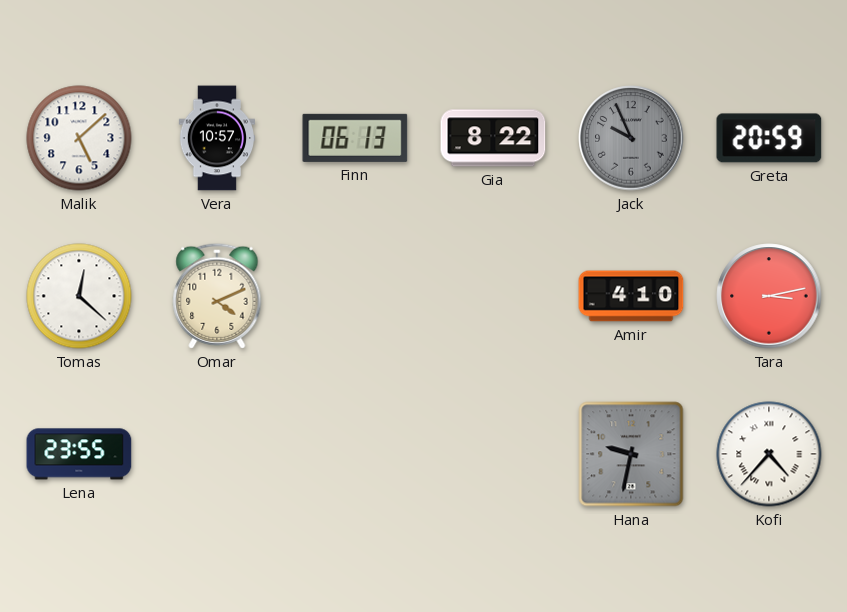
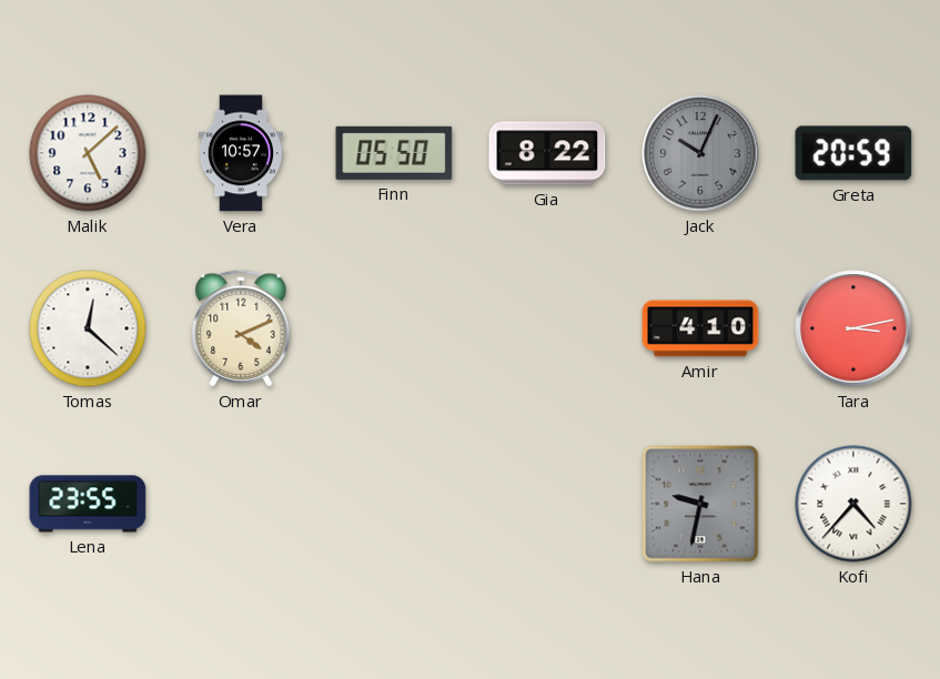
Finn: 06:13 -> 05:50 (394, 153)
Jack: 9:56 -> 10:04 (700, 153)
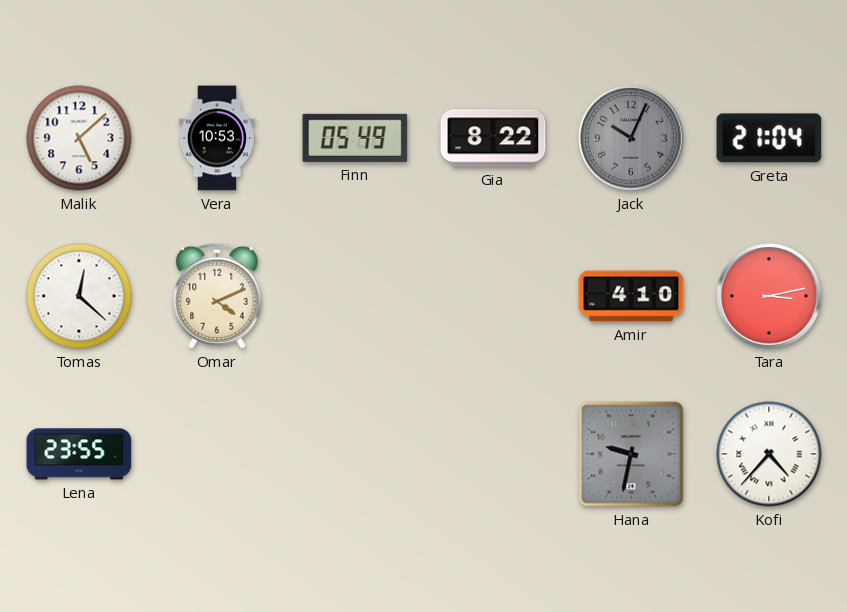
Vera: 10:57 -> 10:53 (216, 138)
Finn: 05:50 -> 05:49 (355, 138)
Greta: 20:59 -> 21:04 (769, 138)
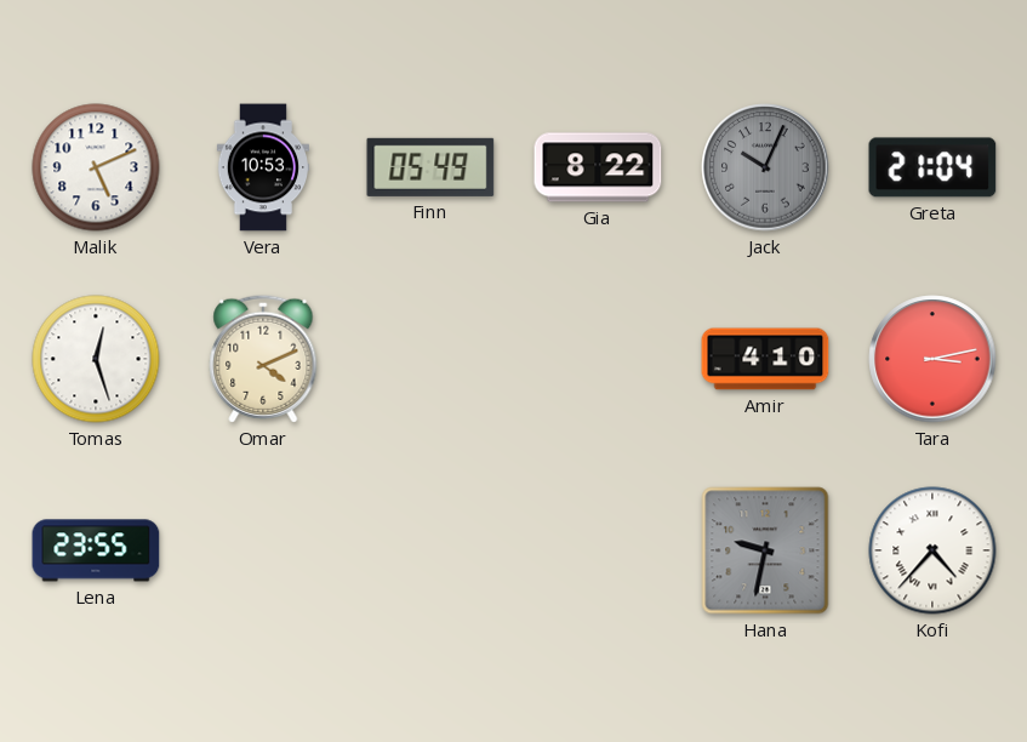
Malik: 5:08 -> 5:11 (96, 167)
Tomas: 12:22 -> 12:27 (96, 359)
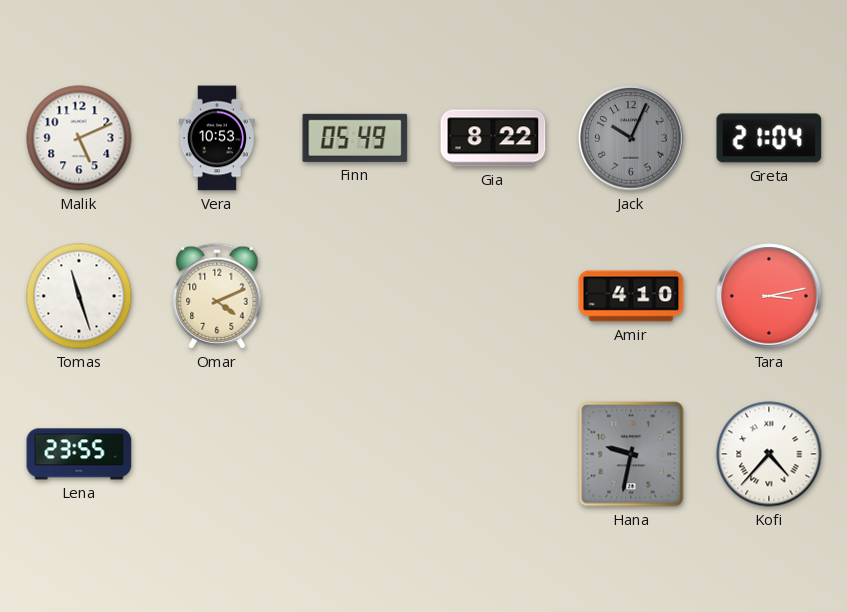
Tomas: 12:27 -> 11:27 (79, 296)
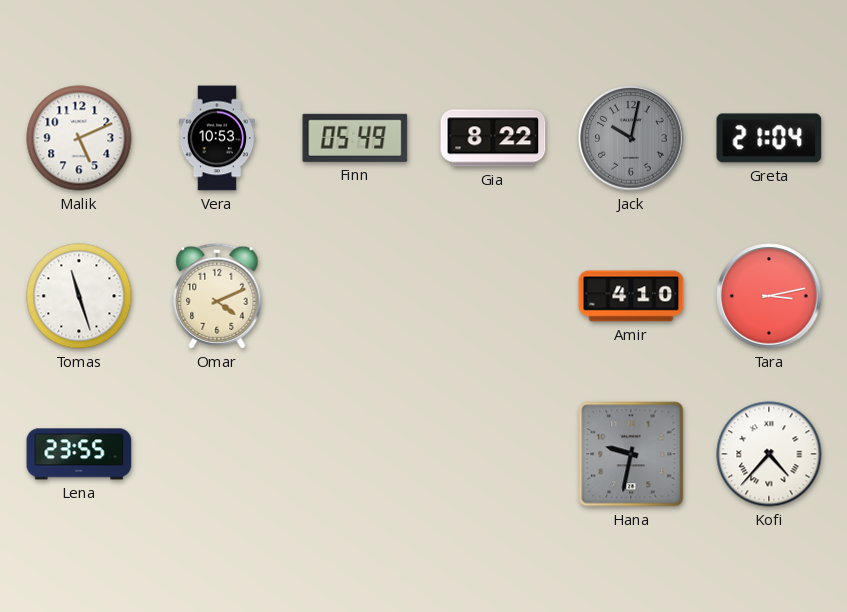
Jack: 10:04 -> 10:02 (631, 138)
